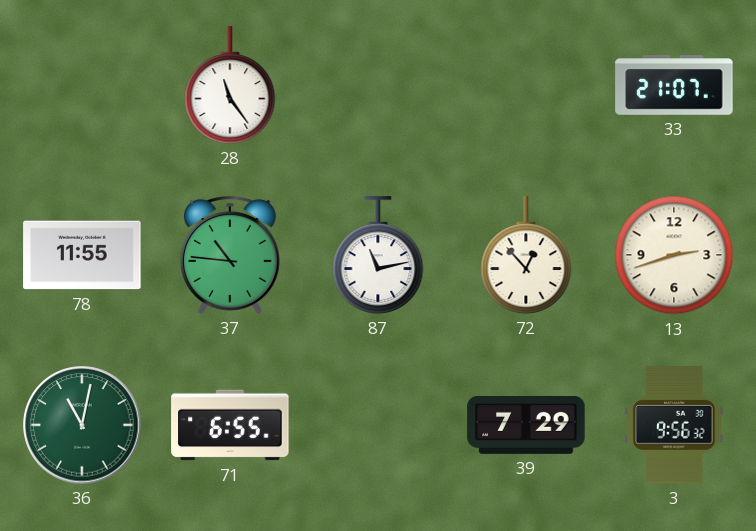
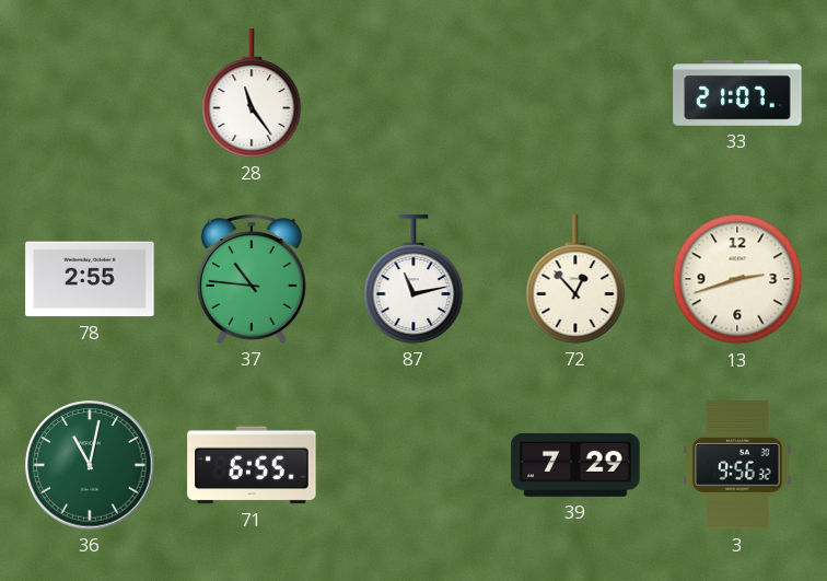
78: 11:55 -> 2:55 (90, 279)
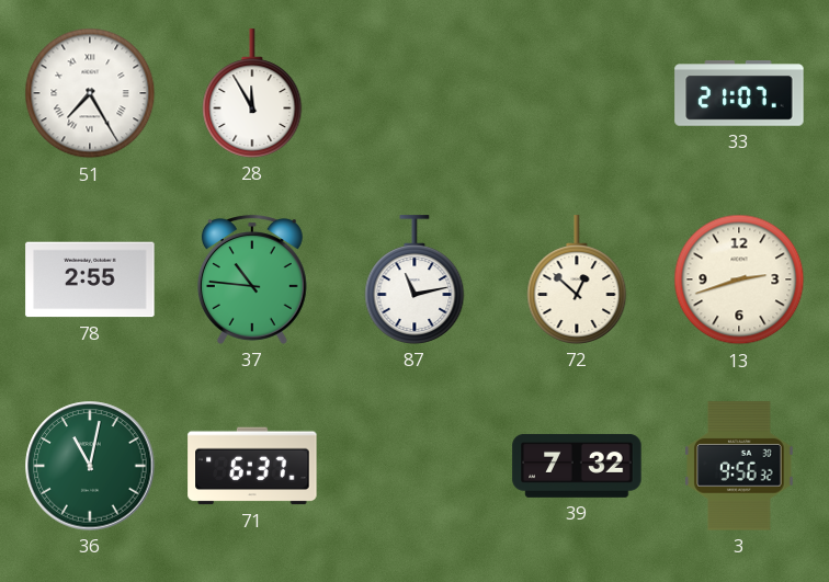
51: none -> 7:25 (90, 93)
28: 11:24 -> 11:55 (252, 93)
72: 12:53 -> 12:52 (577, 279)
71: 6:55 -> 6:37 (252, 466)
39: 7:29 -> 7:32 (577, 466)
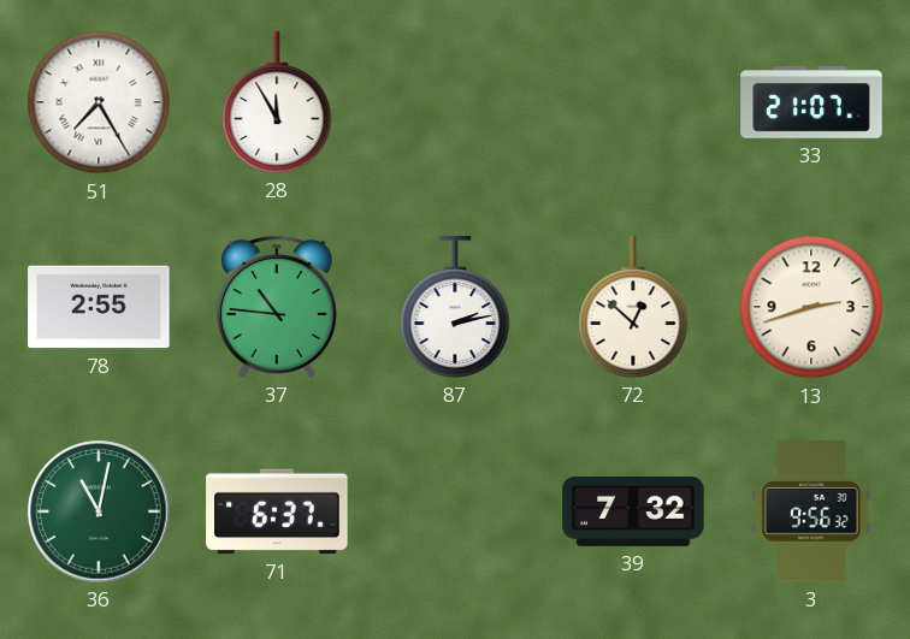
87: 11:13 -> 2:13 (455, 307)
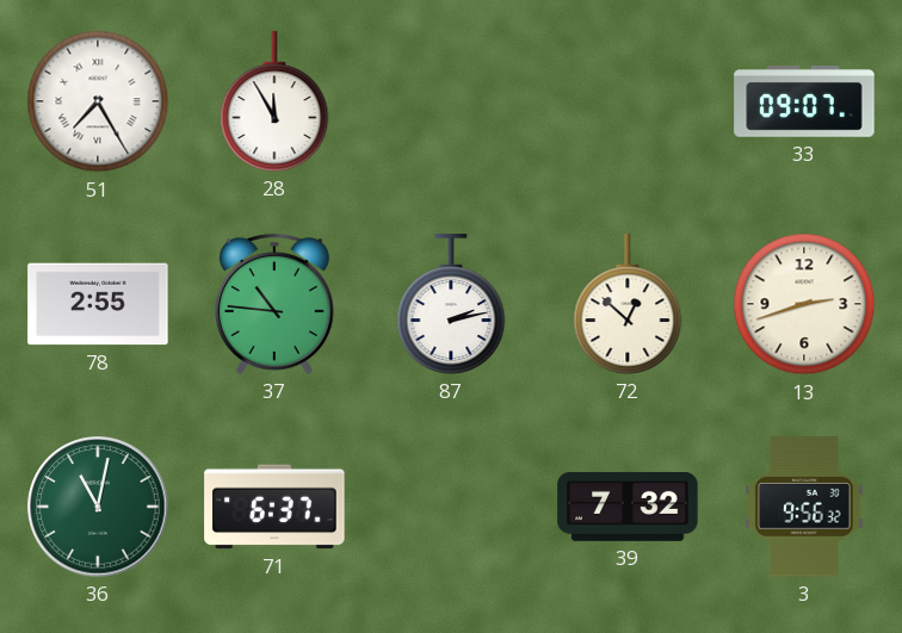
33: 21:07 -> 09:07 (804, 101)
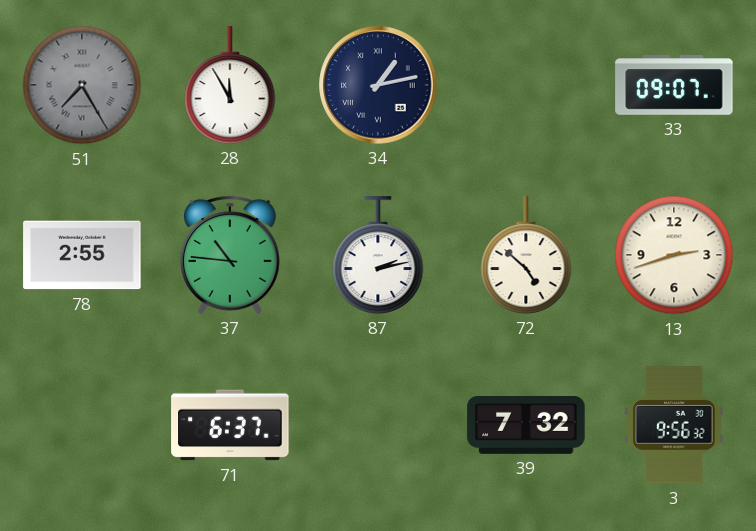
51 dial: white -> grey (82, 85)
34: none -> 1:13 (378, 85)
72: 12:52 -> 4:52 (526, 255)
36: 11:02 -> none (98, 507)
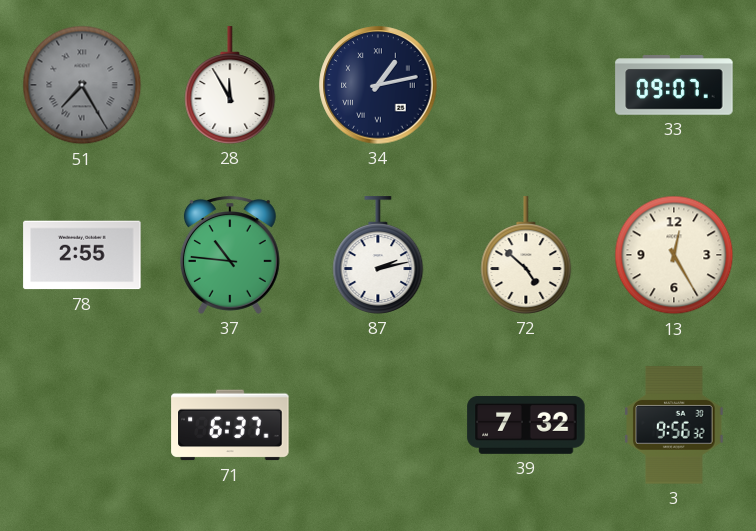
13: 2:42 -> 12:25 (674, 255)
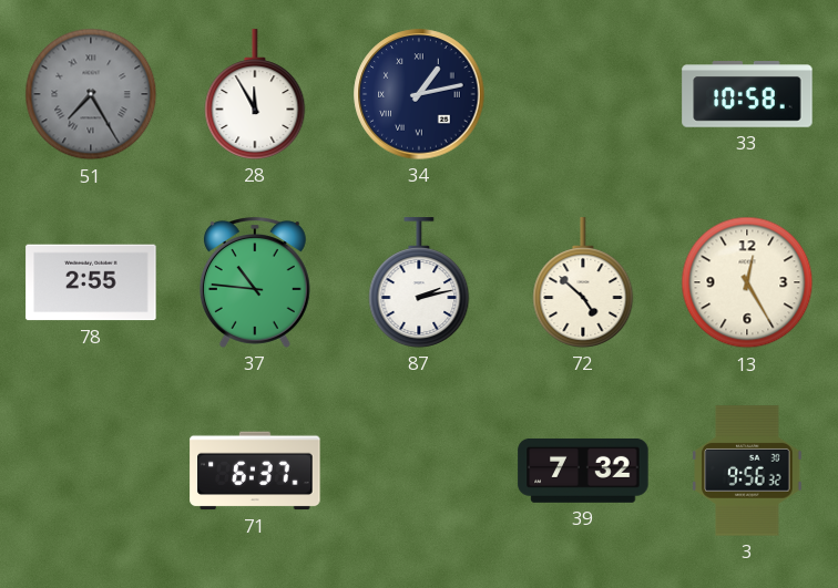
33: 09:07 -> 10:58 (747, 94)
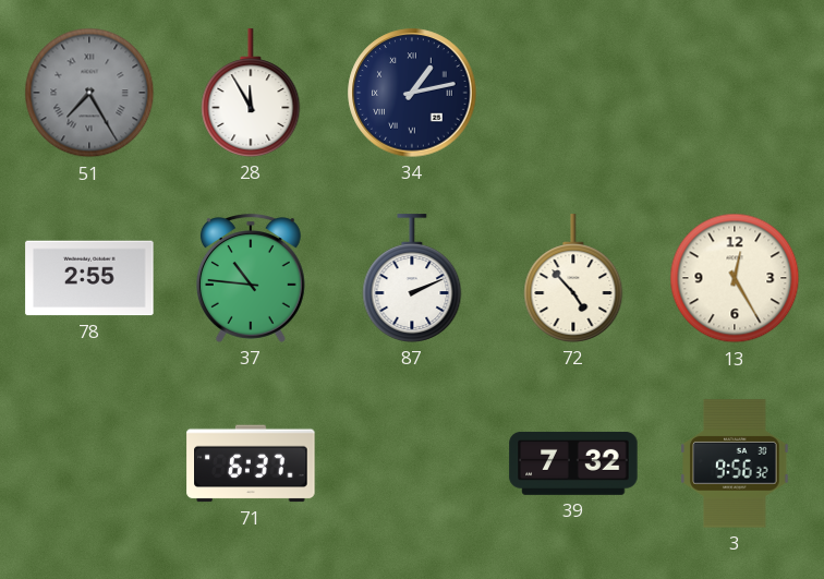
33: 10:58 -> none (747, 94)
87: 2:13 -> 2:11 (412, 278)
72: 4:52 -> 4:53 (573, 278)
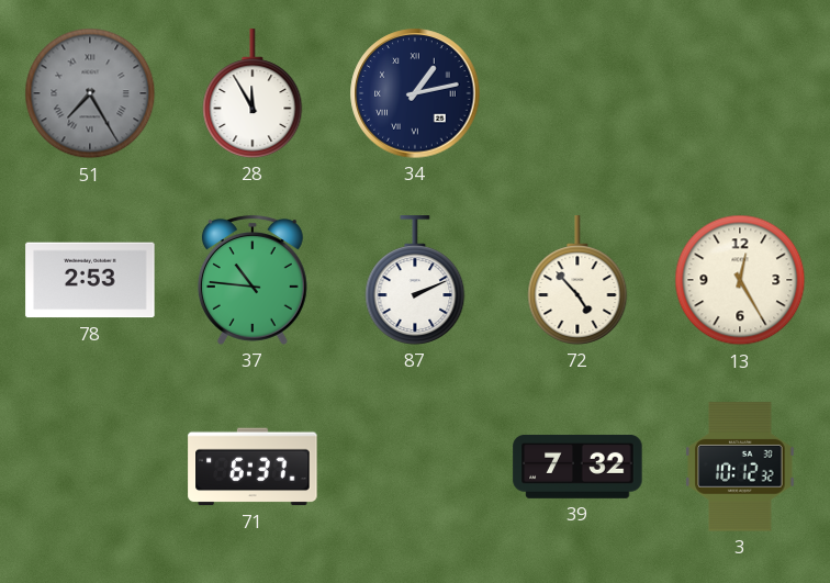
78: 2:55 -> 2:53 (90, 280)
3: 9:56 -> 10:12 (740, 467)
